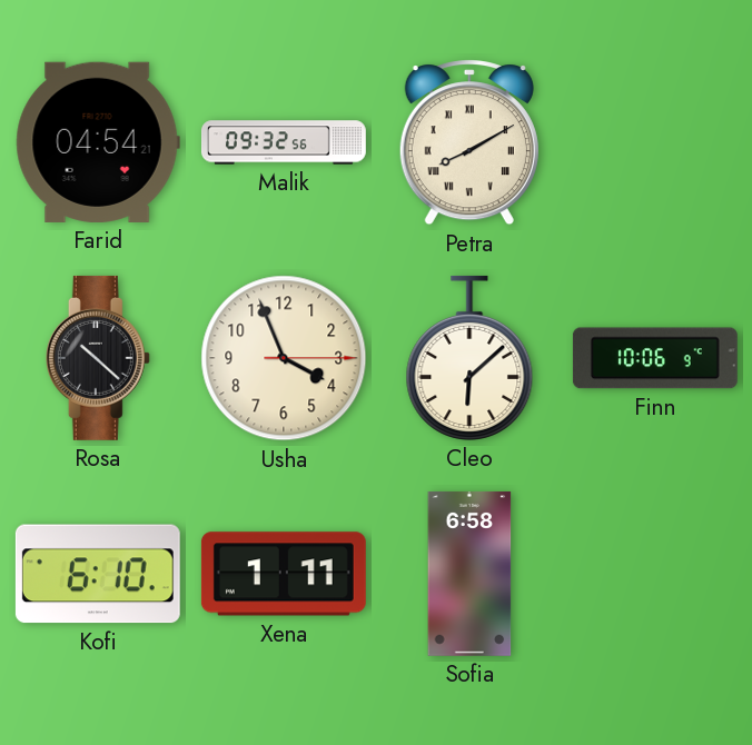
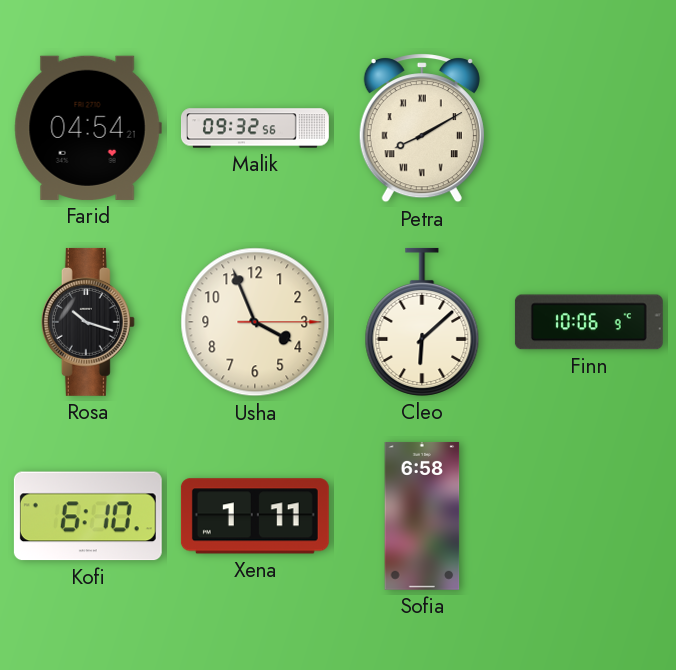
Rosa: 10:22 -> 10:18 (88, 322)
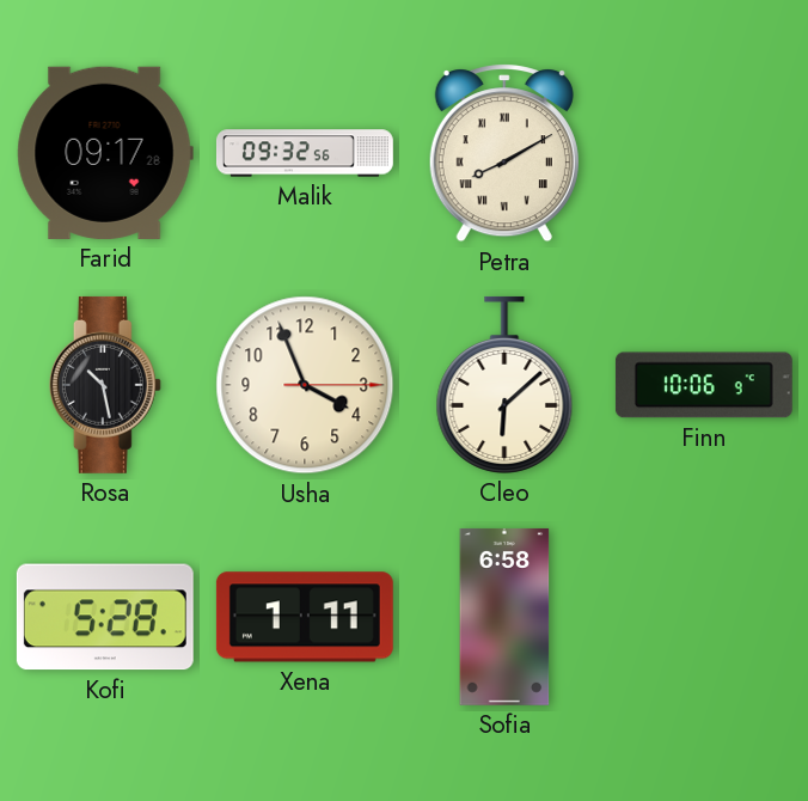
Farid: 04:54 -> 09:17 (105, 153)
Rosa: 10:18 -> 10:28 (105, 385)
Kofi: 6:10 -> 5:28 (105, 617)
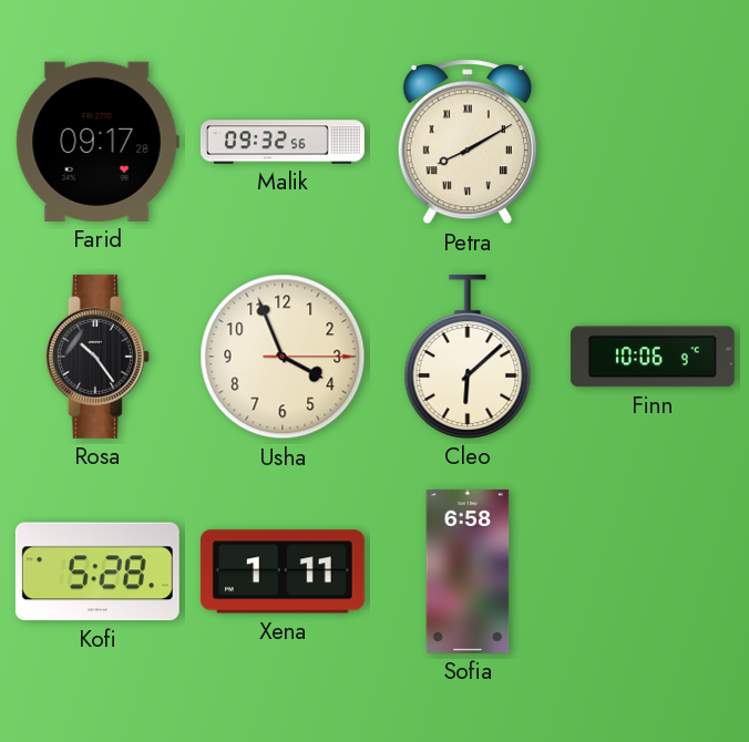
Rosa: 10:28 -> 10:24 (98, 357)
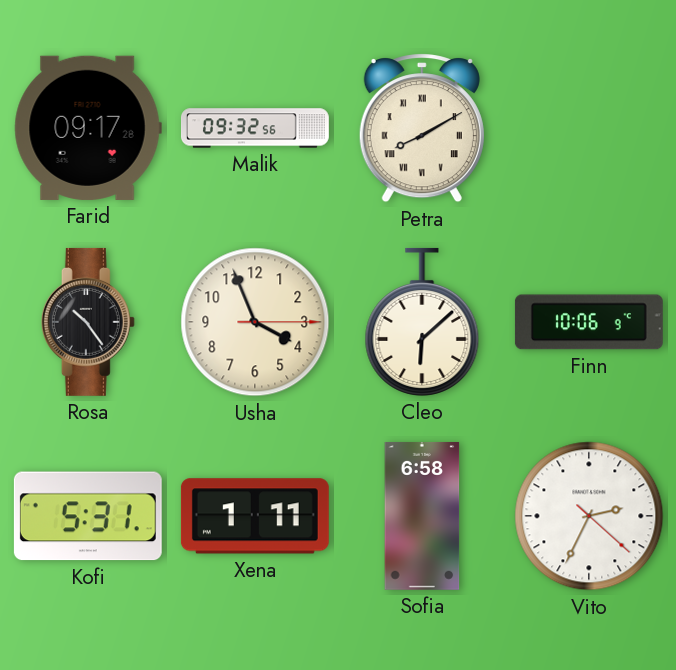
Kofi: 5:28 -> 5:31 (88, 516)
Vito: none -> 2:34 (589, 516)
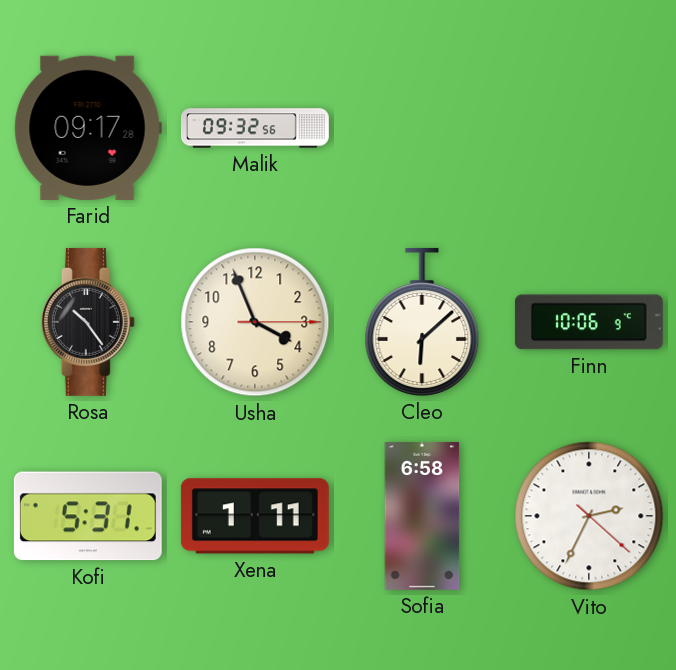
Petra: 8:10 -> none (422, 128)
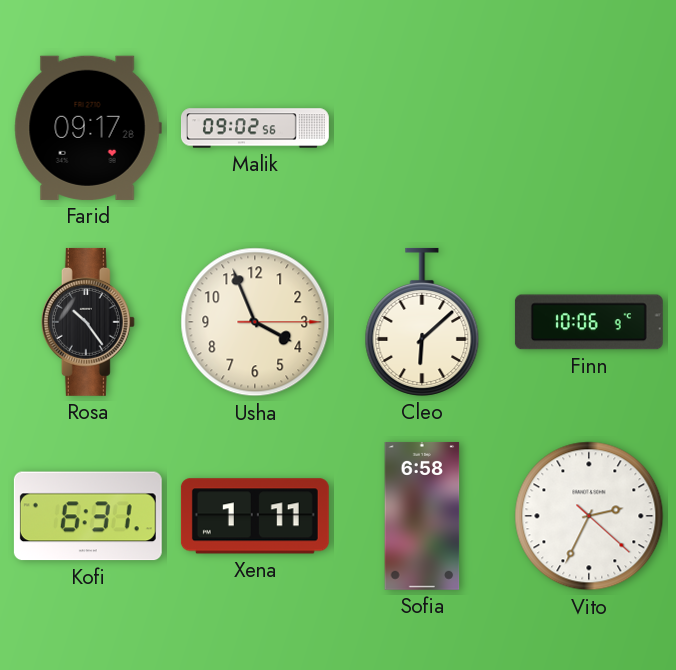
Malik: 09:32 -> 09:02 (255, 128)
Kofi: 5:31 -> 6:31 (88, 516)
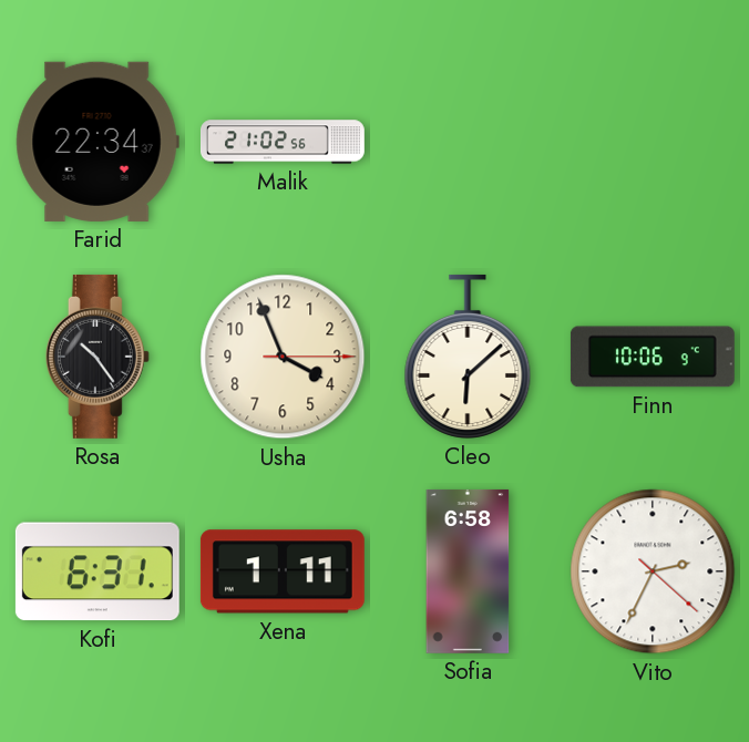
Farid: 09:17 -> 22:34 (98, 142)
Malik: 09:02 -> 21:02 (283, 142)
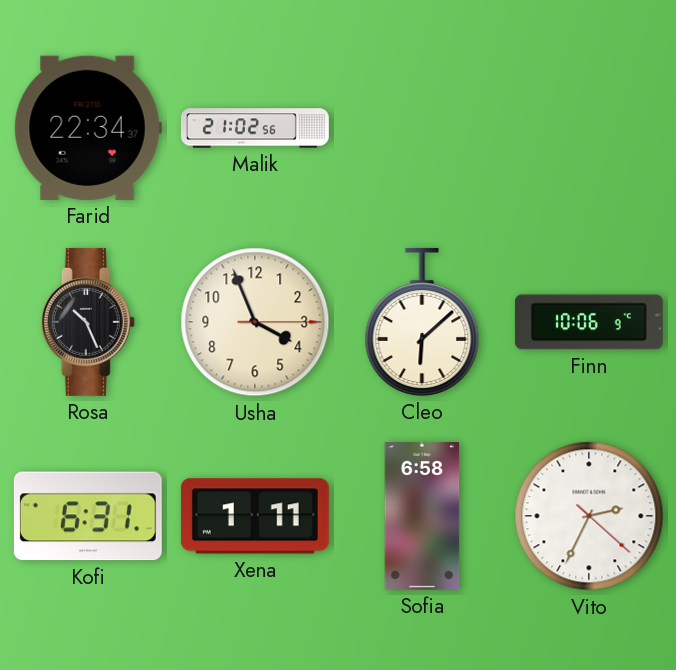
Rosa: 10:24 -> 10:26 (88, 322)
